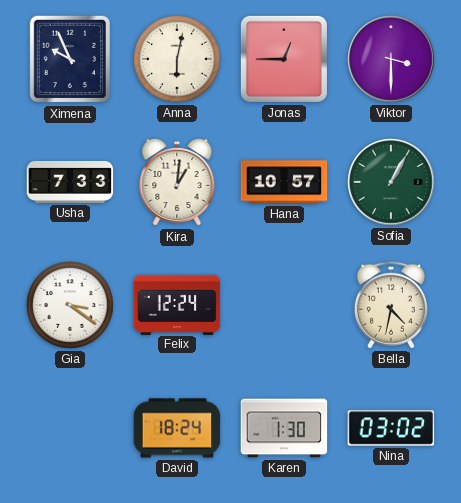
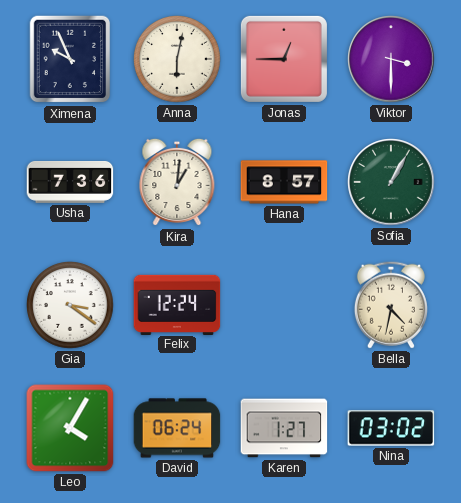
Usha: 7:33 -> 7:36 (70, 182)
Hana: 10:57 -> 8:57 (284, 182)
Leo: none -> 4:05 (70, 428)
David: 18:24 -> 06:24 (177, 428)
Karen: 1:30 -> 1:27 (284, 428)
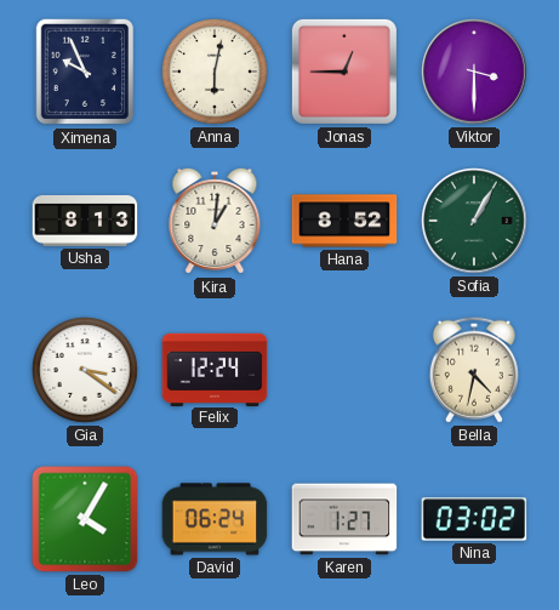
Usha: 7:36 -> 8:13 (85, 221)
Hana: 8:57 -> 8:52 (344, 221)
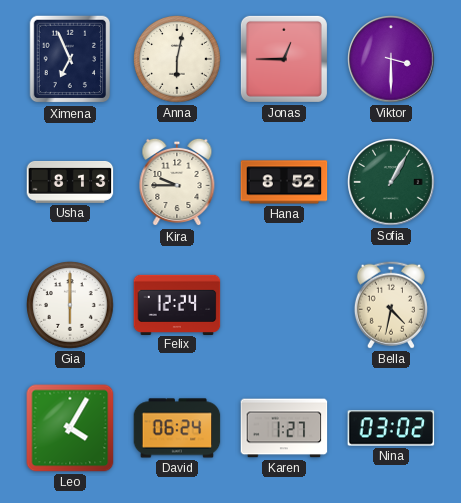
Ximena: 9:56 -> 6:56 (70, 59)
Kira: 1:01 -> 9:45 (177, 182)
Gia: 3:21 -> 6:00 (71, 306)
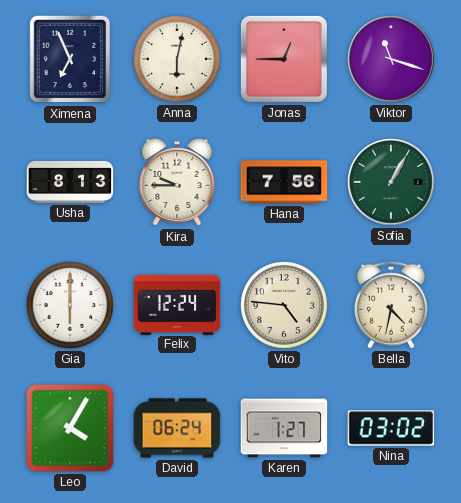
Viktor: 3:30 -> 11:18 (391, 59)
Hana: 8:52 -> 7:56 (284, 182)
Vito: none -> 4:46 (285, 306)
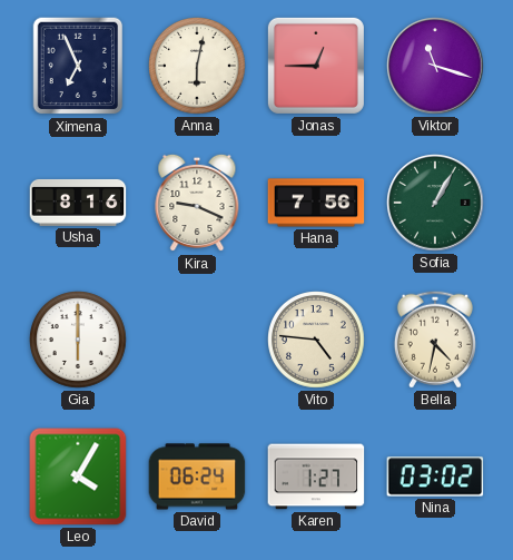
Usha: 8:13 -> 8:16 (78, 203)
Kira: 9:45 -> 9:19 (197, 203)
Felix: 12:24 -> none (177, 304)
